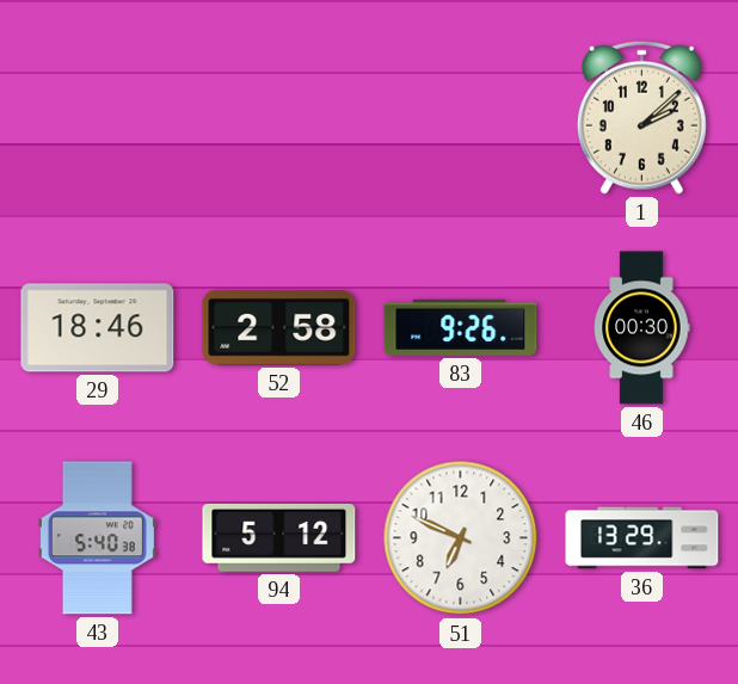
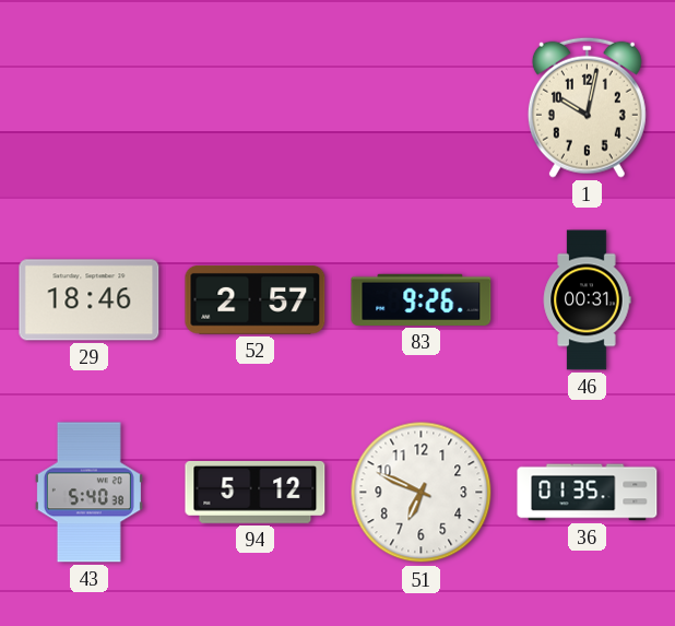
1: 2:08 -> 10:02 (587, 107)
52: 2:58 -> 2:57 (256, 299)
46: 00:30 -> 00:31 (587, 300)
36: 13:29 -> 01:35 (588, 493)
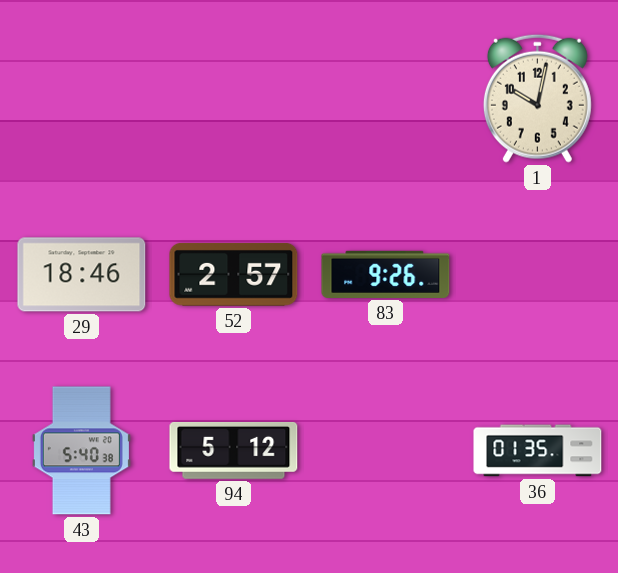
46: 00:31 -> none (587, 300)
51: 6:49 -> none (422, 493)
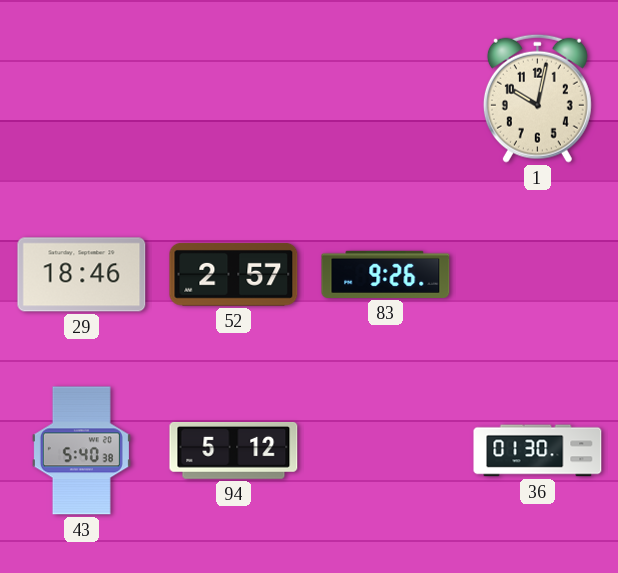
36: 01:35 -> 01:30 (538, 451)
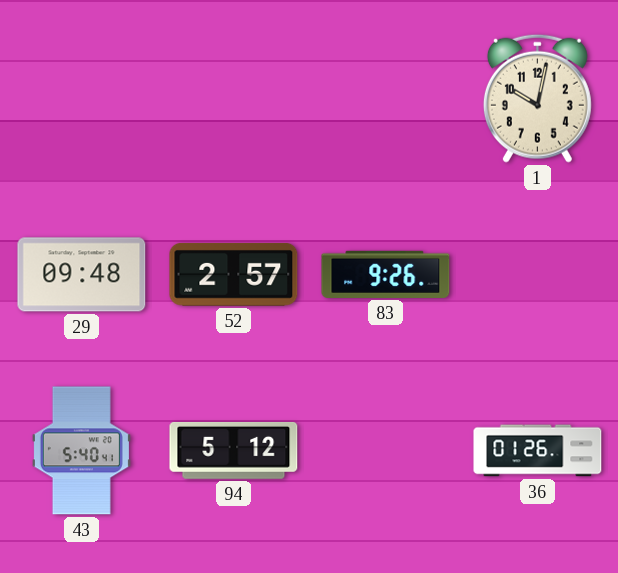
29: 18:46 -> 09:48 (82, 275)
43: 5:40:38 -> 5:40:41 (81, 451)
36: 01:30 -> 01:26 (538, 451)
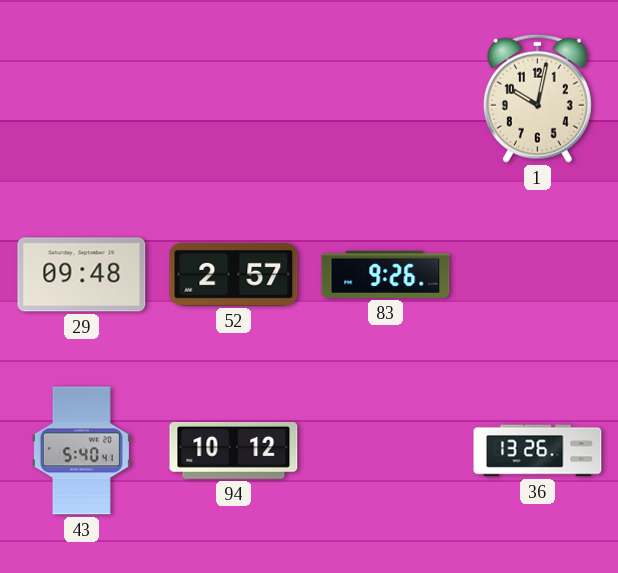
94: 5:12 -> 10:12 (234, 450)
36: 01:26 -> 13:26 (538, 451)
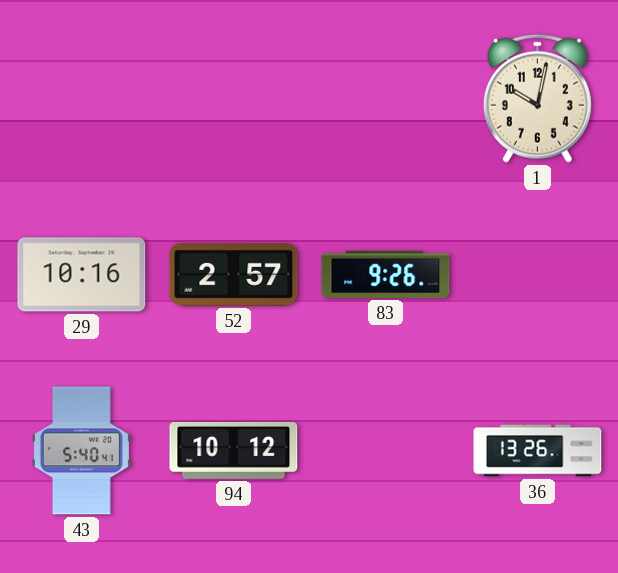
29: 09:48 -> 10:16 (82, 275)
